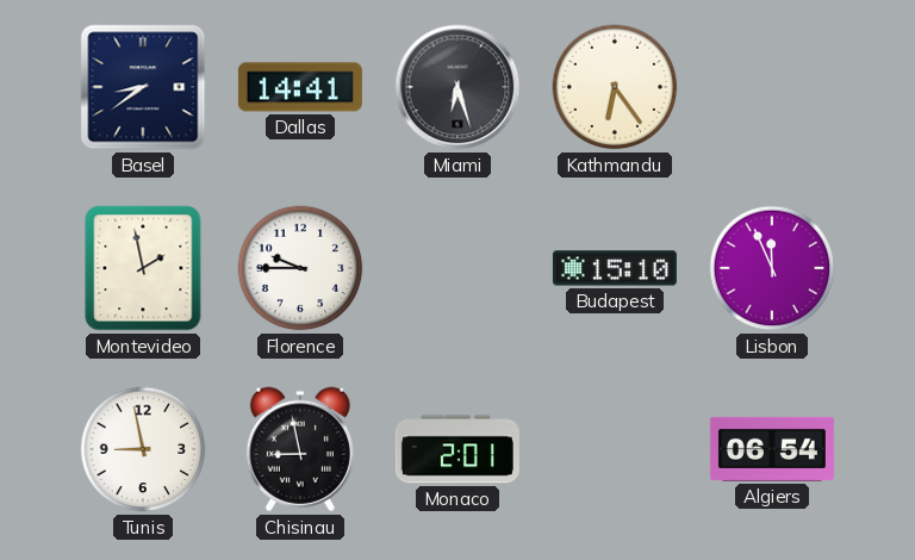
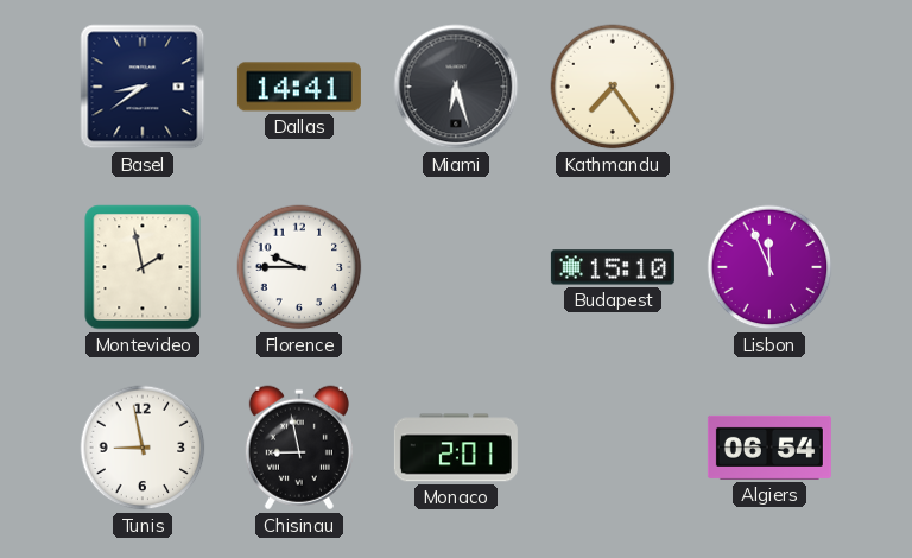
Kathmandu: 6:24 -> 7:24 (613, 87)
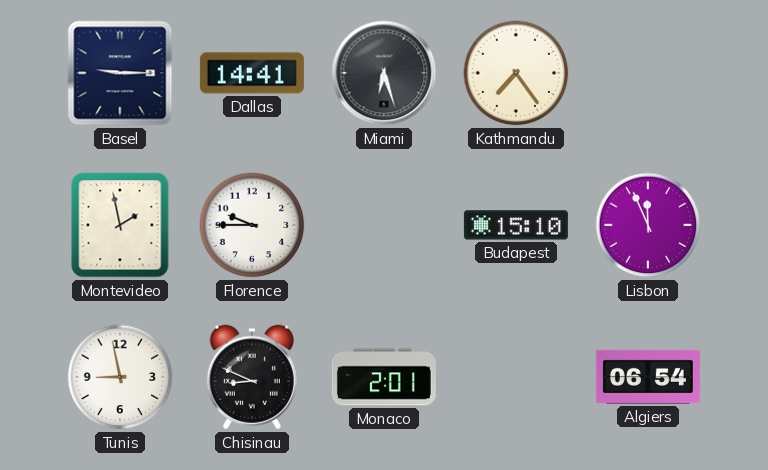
Basel: 8:39 -> 9:15 (120, 73)
Chisinau: 8:58 -> 8:49 (252, 377)
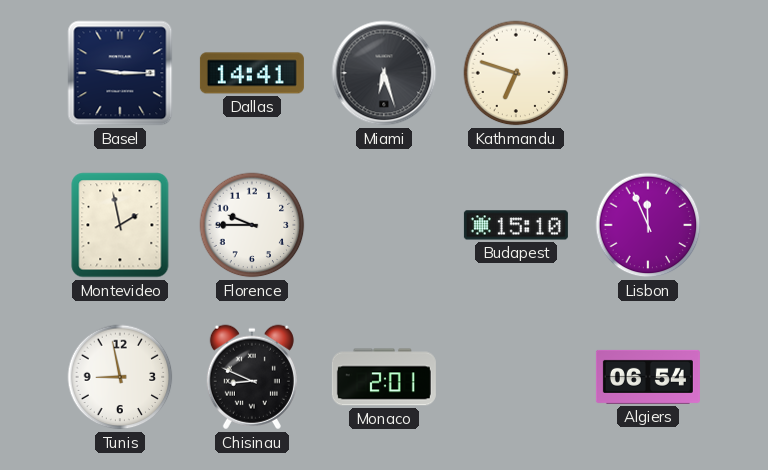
Kathmandu: 7:24 -> 6:48 (516, 73)
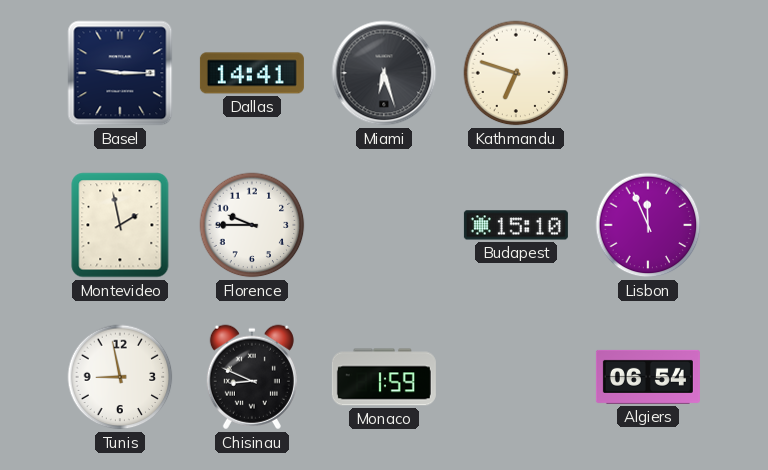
Monaco: 2:01 -> 1:59 (384, 377)
